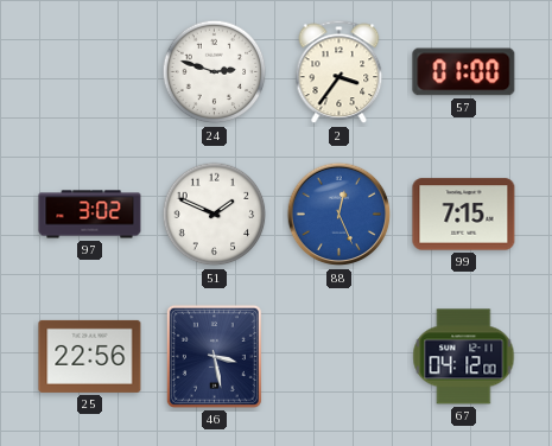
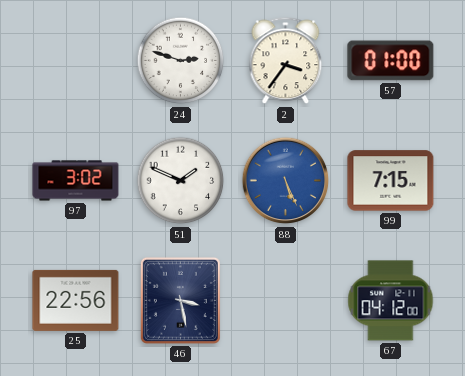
88: 12:26 -> 5:26 (286, 181)
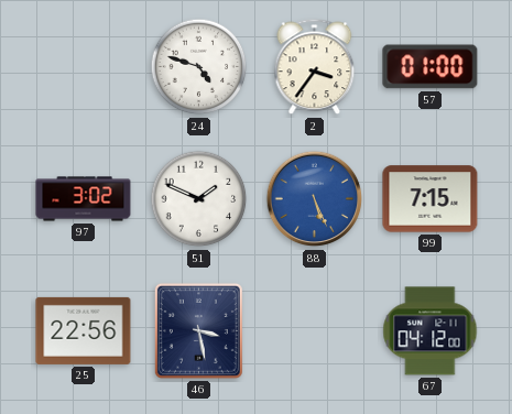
24: 2:48 -> 4:48 (199, 67)
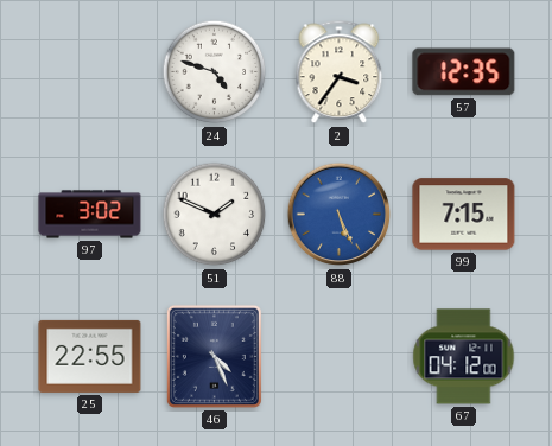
57: 01:00 -> 12:35 (464, 72)
25: 22:56 -> 22:55 (90, 356)
46: 3:28 -> 4:26 (214, 356)
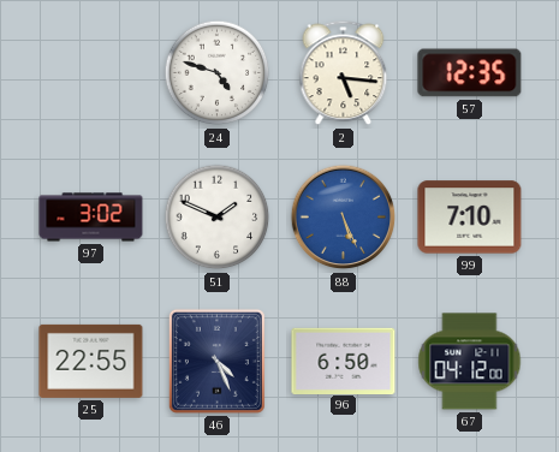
2: 3:36 -> 5:16 (344, 73)
99: 7:15 -> 7:10 (470, 218)
96: none -> 6:50 (344, 361)
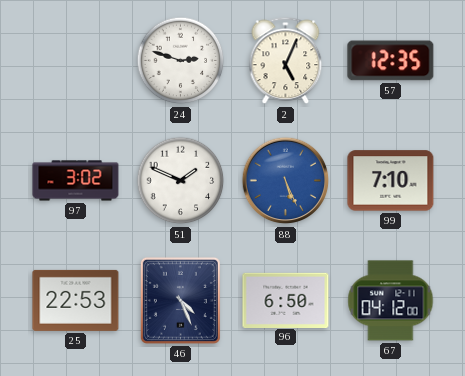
24: 4:48 -> 2:48 (181, 61)
2: 5:16 -> 5:04 (286, 61)
25: 22:55 -> 22:53 (76, 300)
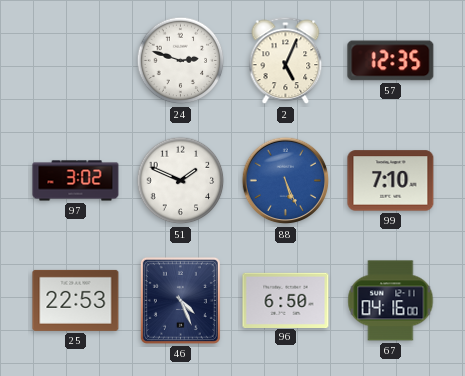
67: 04:12 -> 04:16 (391, 301)
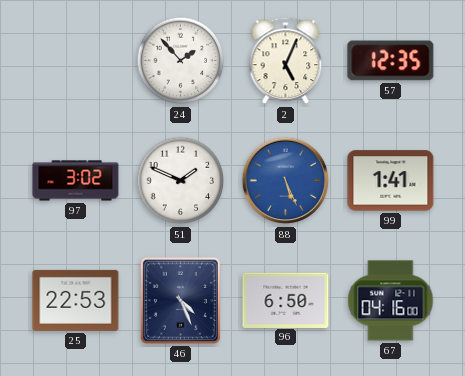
24: 2:48 -> 1:53 (181, 61)
99: 7:10 -> 1:41 (391, 181)
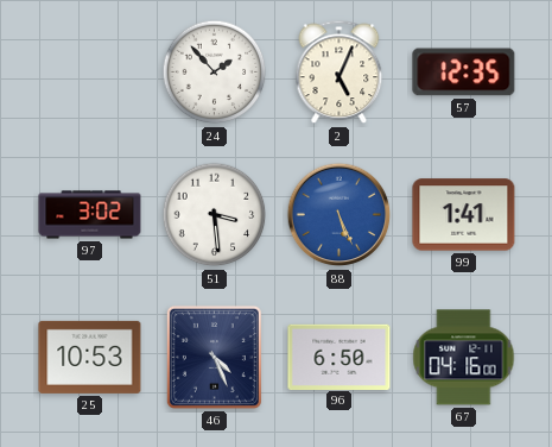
51: 1:49 -> 3:29 (215, 215)
25: 22:53 -> 10:53 (90, 357)
